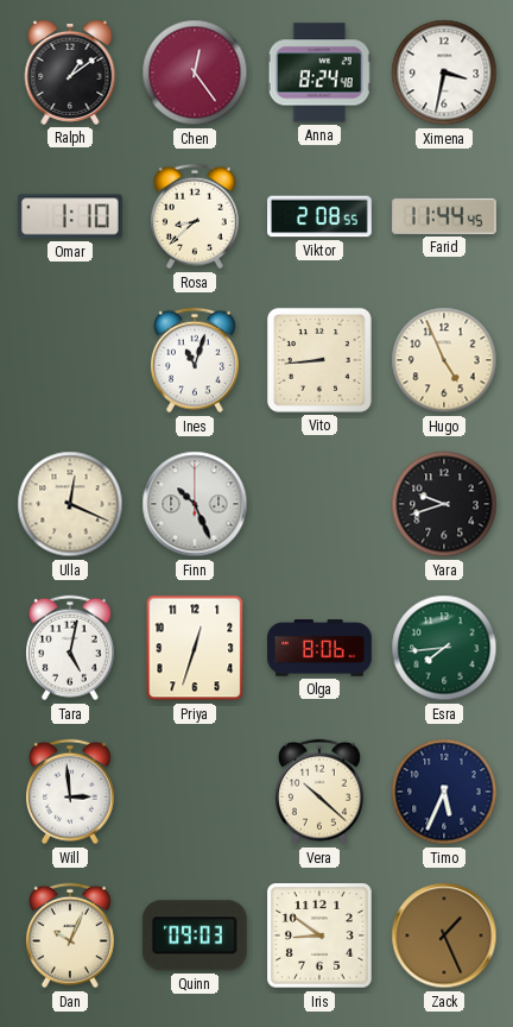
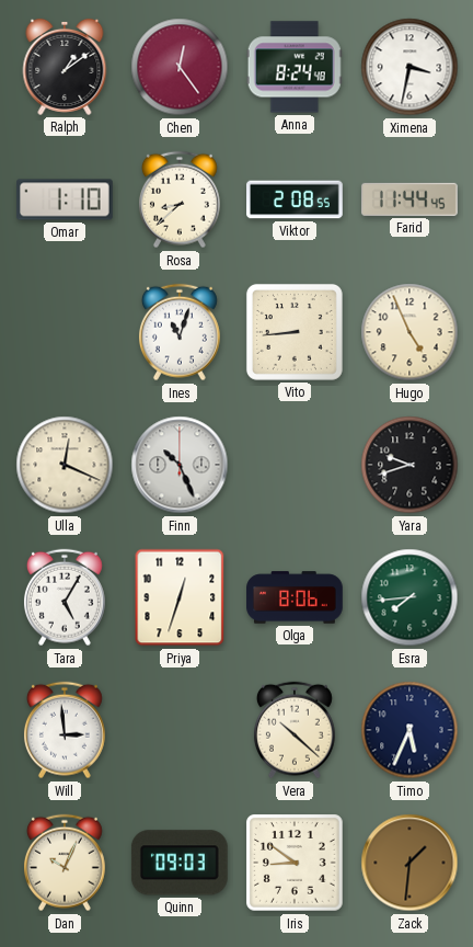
Tara: 5:02 -> 5:05 (65, 597)
Zack: 1:26 -> 1:31 (409, 863)
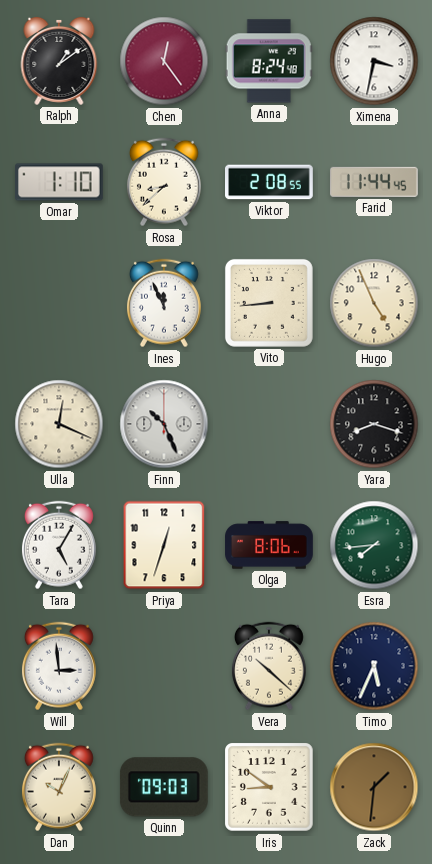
Ines: 11:03 -> 11:56 (164, 303)
Yara: 9:42 -> 8:18 (374, 424)
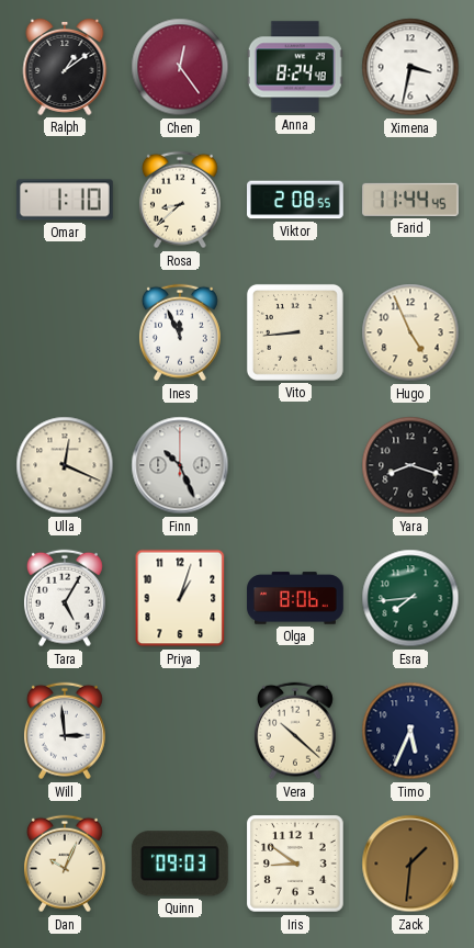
Priya: 12:33 -> 1:03 (180, 598)
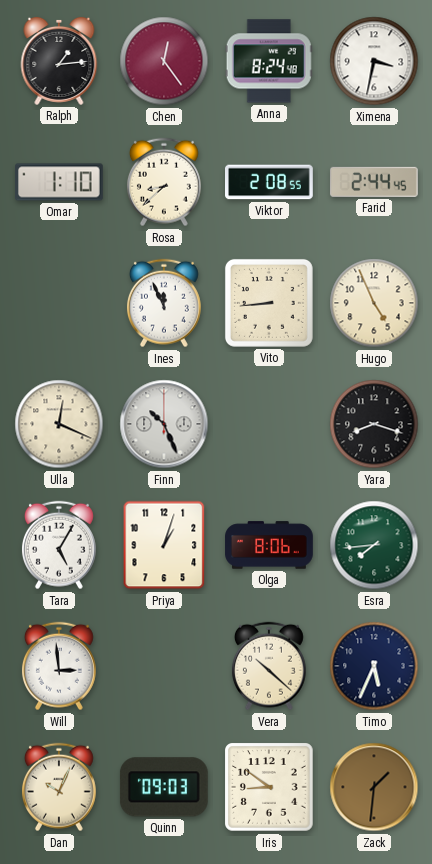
Ralph: 1:09 -> 1:14 (59, 61)
Farid: 11:44 -> 2:44 (374, 182)
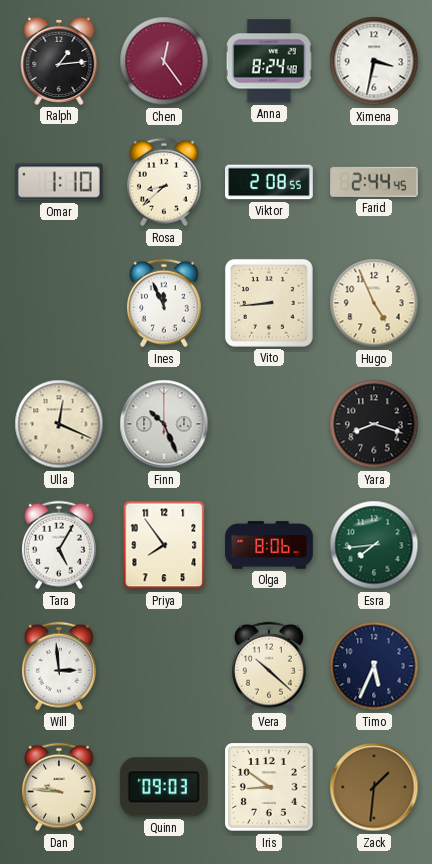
Priya: 1:03 -> 7:54 (164, 545)
Dan: 10:04 -> 9:46 (59, 787)
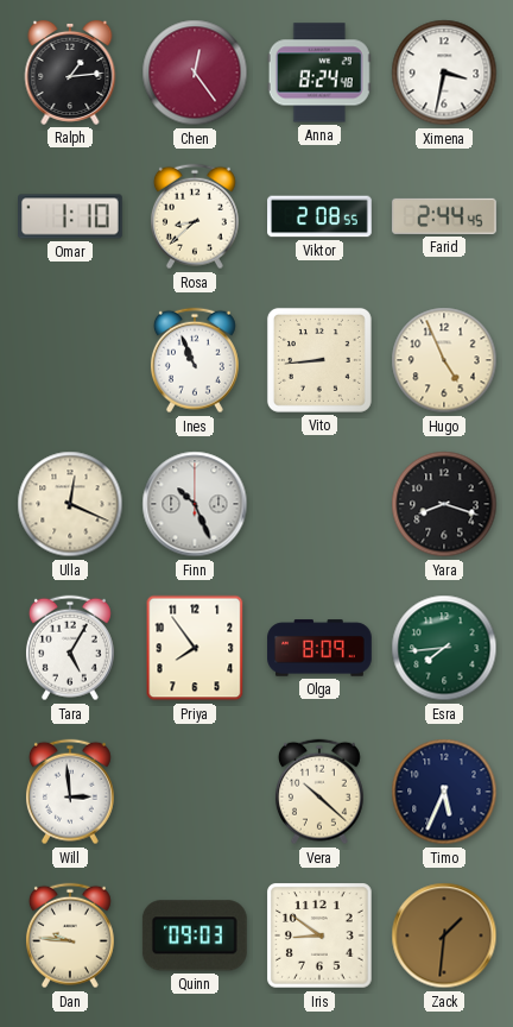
Ines: 11:56 -> 10:56 (195, 360)
Olga: 8:06 -> 8:09 (319, 648)
